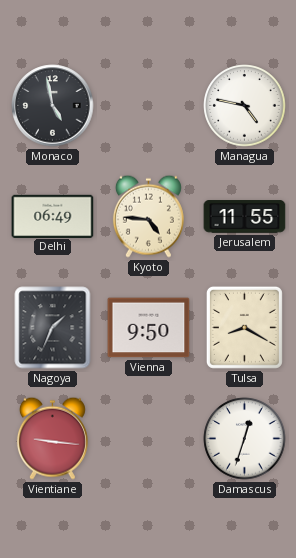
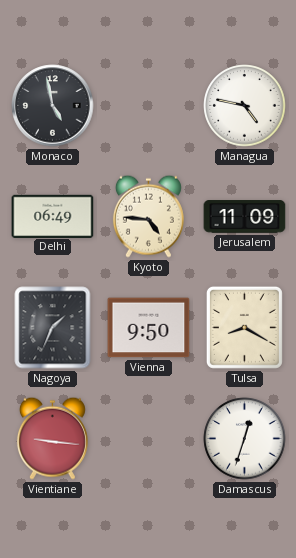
Jerusalem: 11:55 -> 11:09 (245, 217)
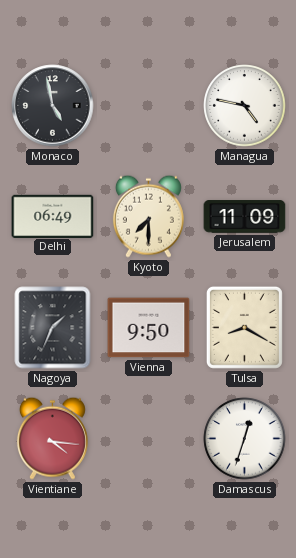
Kyoto: 4:46 -> 7:30 (148, 216)
Vientiane: 9:16 -> 4:16 (52, 438)
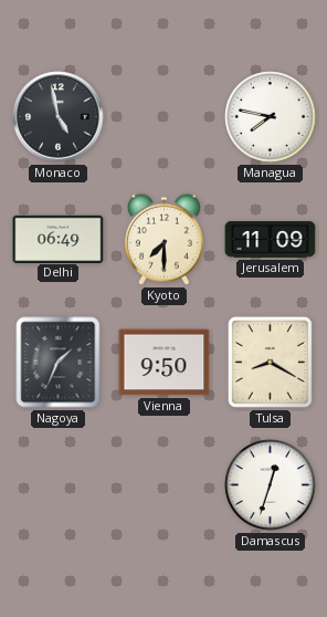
Managua: 4:47 -> 7:47 (271, 117)
Vientiane: 4:16 -> none (52, 438)
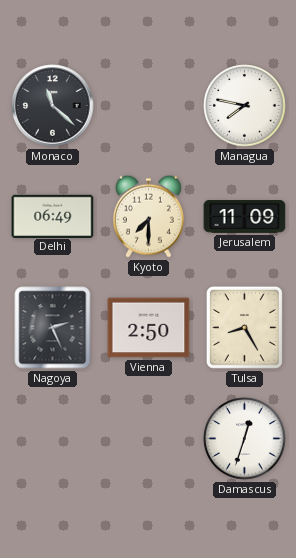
Monaco: 4:58 -> 11:22 (53, 106)
Nagoya: 1:34 -> 2:26 (53, 328)
Vienna: 9:50 -> 2:50 (149, 328)
Tulsa: 8:20 -> 8:25 (244, 327)
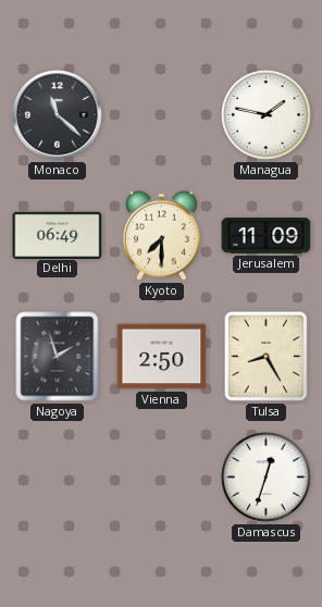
Managua: 7:47 -> 1:47 (267, 115)
Nagoya: 2:26 -> 1:57 (58, 357)
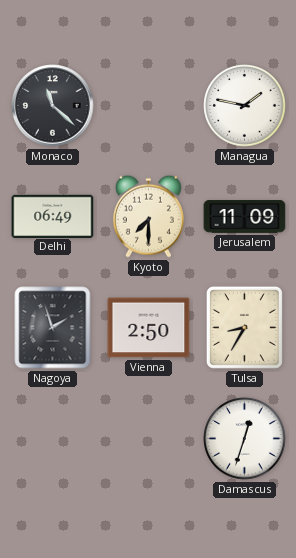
Tulsa: 8:25 -> 8:35 (244, 327)
